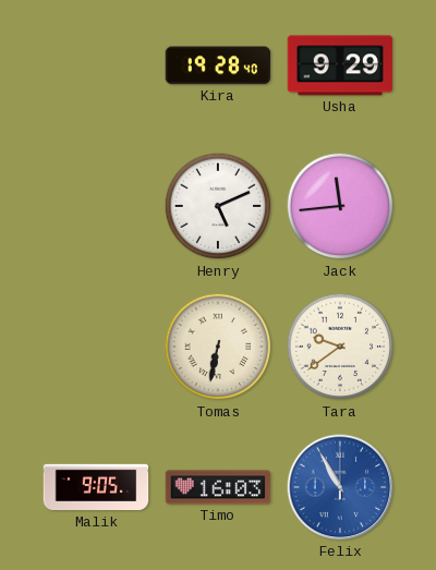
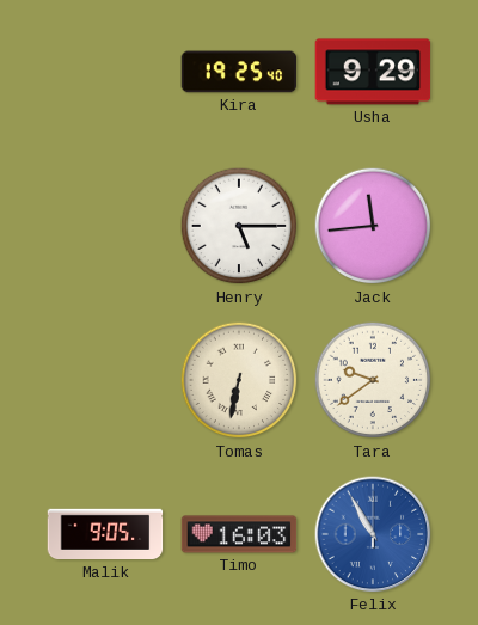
Kira: 19:28 -> 19:25 (239, 72)
Henry: 5:11 -> 5:15 (239, 226)
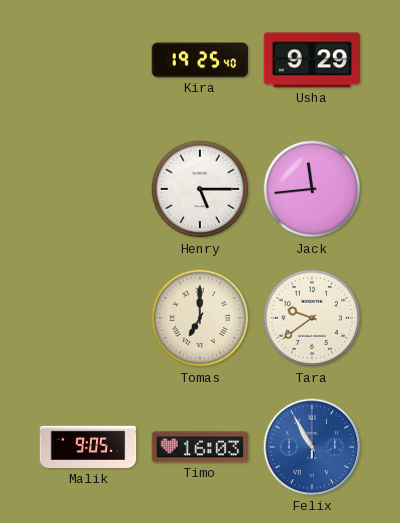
Tomas: 6:32 -> 7:00 (200, 318)
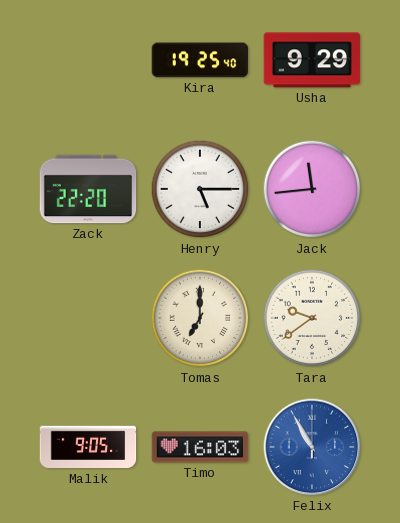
Zack: none -> 22:20 (88, 189)
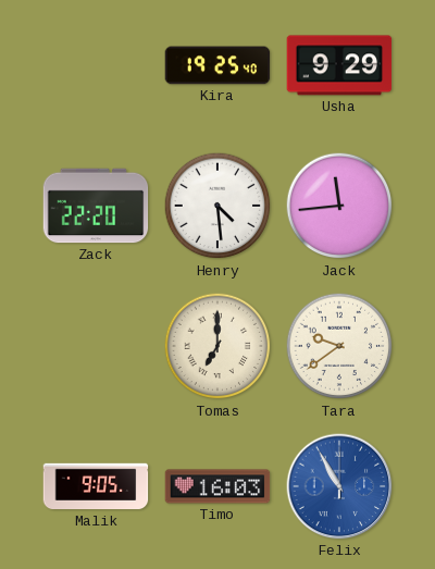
Henry: 5:15 -> 4:29 (217, 206)
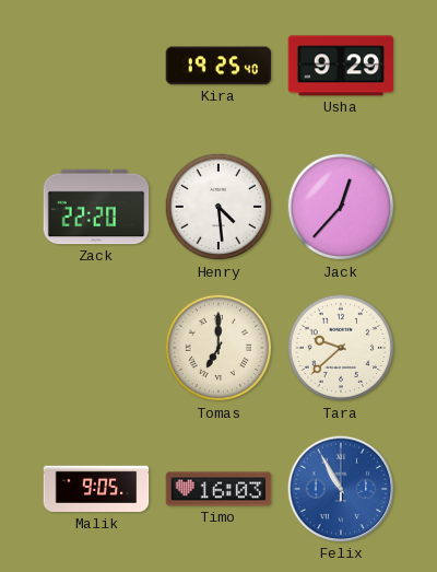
Jack: 11:44 -> 12:37 (341, 207)
Tara: 9:39 -> 9:38 (341, 348)
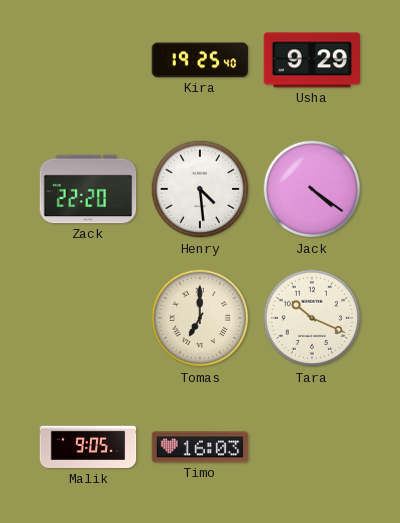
Jack: 12:37 -> 4:21 (312, 189)
Tara: 9:38 -> 10:19 (312, 318)
Felix: 10:55 -> none (341, 489)
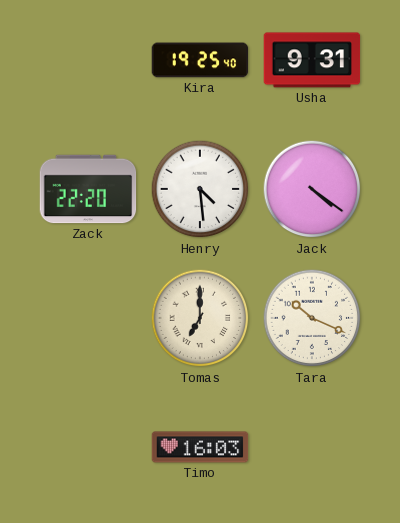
Usha: 9:29 -> 9:31 (312, 60)
Malik: 9:05 -> none (88, 447)
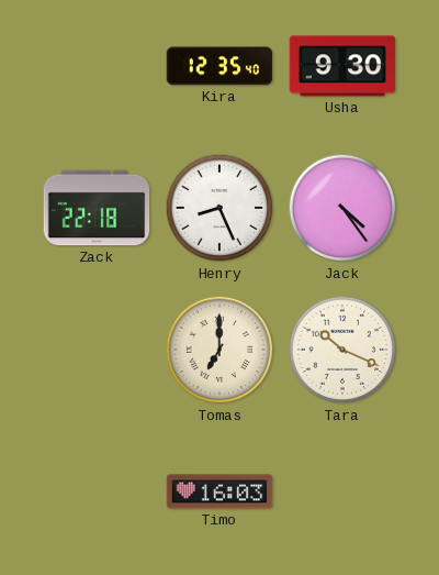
Kira: 19:25 -> 12:35 (219, 66)
Usha: 9:31 -> 9:30 (342, 66)
Zack: 22:20 -> 22:18 (97, 208)
Henry: 4:29 -> 8:26 (219, 208)
Jack: 4:21 -> 4:24 (342, 208)
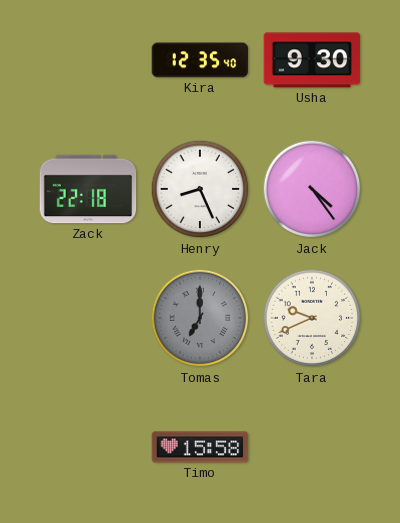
Tomas dial: cream -> grey (200, 318)
Tara: 10:19 -> 9:41 (312, 318)
Timo: 16:03 -> 15:58 (200, 447)
